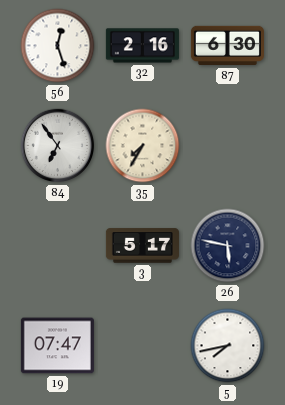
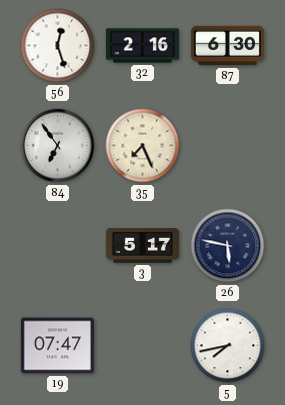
35: 7:35 -> 7:26 (143, 146)
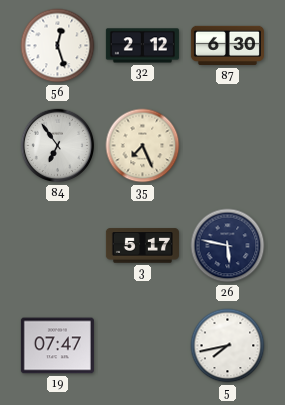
32: 2:16 -> 2:12 (142, 46)
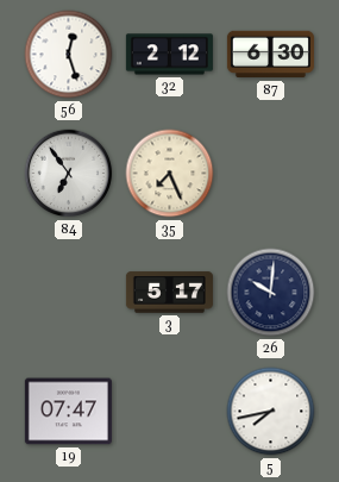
26: 5:47 -> 10:01 (271, 293)
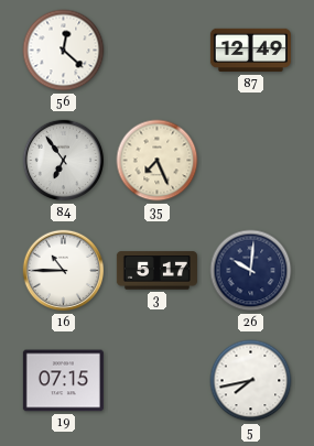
56: 12:27 -> 12:22 (64, 51)
32: 2:12 -> none (169, 55)
87: 6:30 -> 12:49 (250, 51)
16: none -> 10:45 (64, 271)
19: 07:47 -> 07:15 (63, 381)
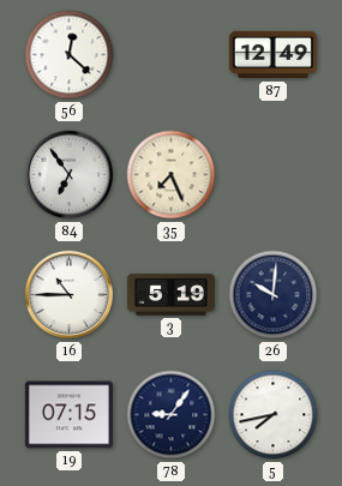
3: 5:17 -> 5:19 (170, 295)
78: none -> 9:06 (172, 415)
